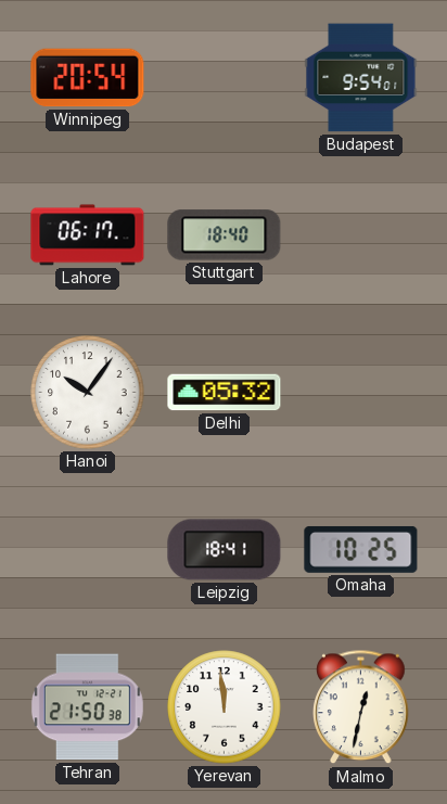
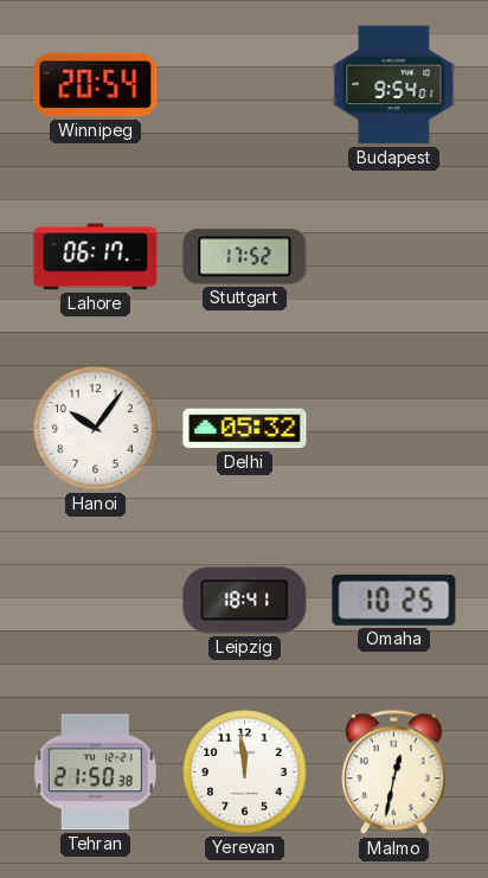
Stuttgart: 18:40 -> 17:52 (245, 257)
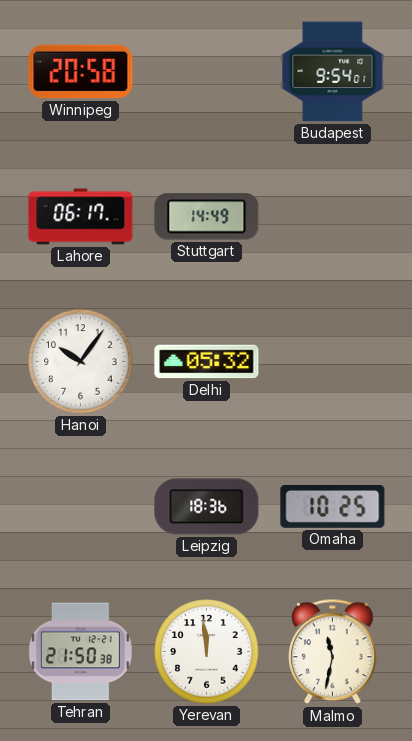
Winnipeg: 20:54 -> 20:58 (81, 72)
Stuttgart: 17:52 -> 14:49 (207, 217)
Leipzig: 18:41 -> 18:36 (207, 507)
Malmo: 12:32 -> 11:32 (333, 652)
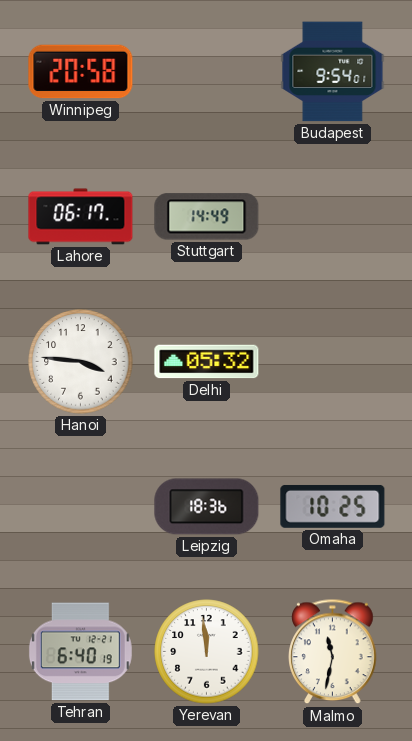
Hanoi: 10:06 -> 3:46 (81, 362)
Tehran: 21:50 -> 6:40 (80, 652)
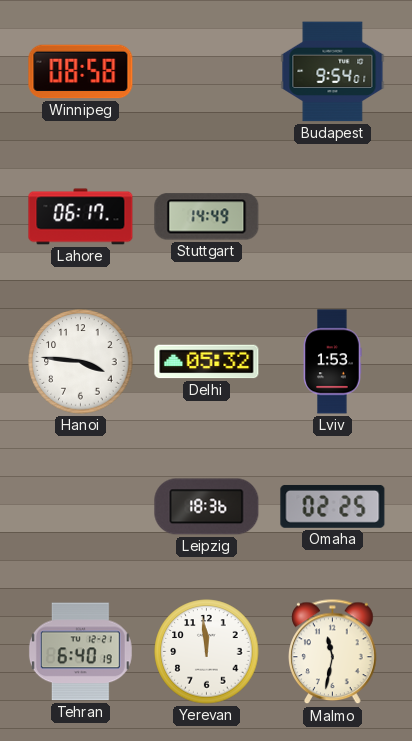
Winnipeg: 20:58 -> 08:58 (81, 72)
Lviv: none -> 1:53 (332, 362)
Omaha: 10:25 -> 02:25 (333, 506)
